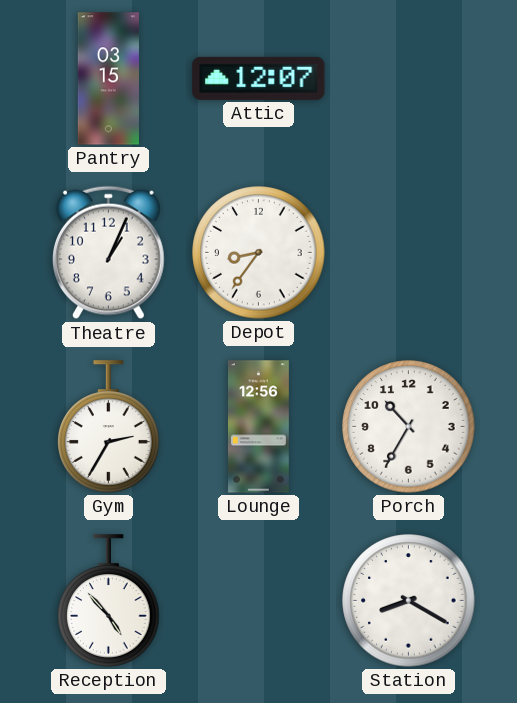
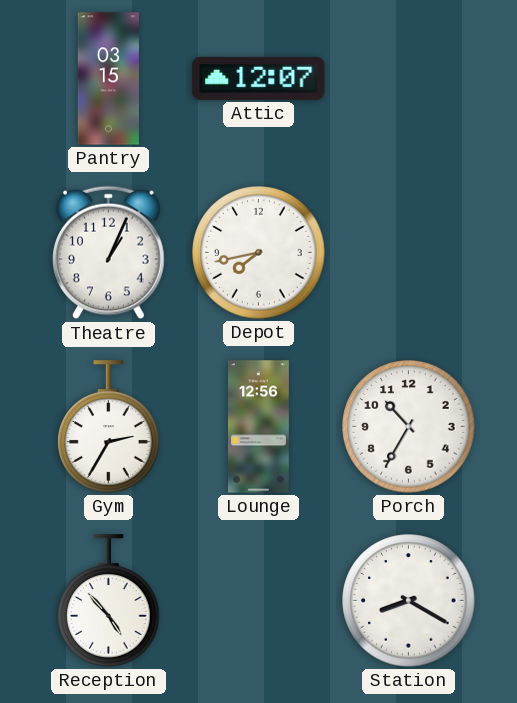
Depot: 8:36 -> 7:43 (259, 253)
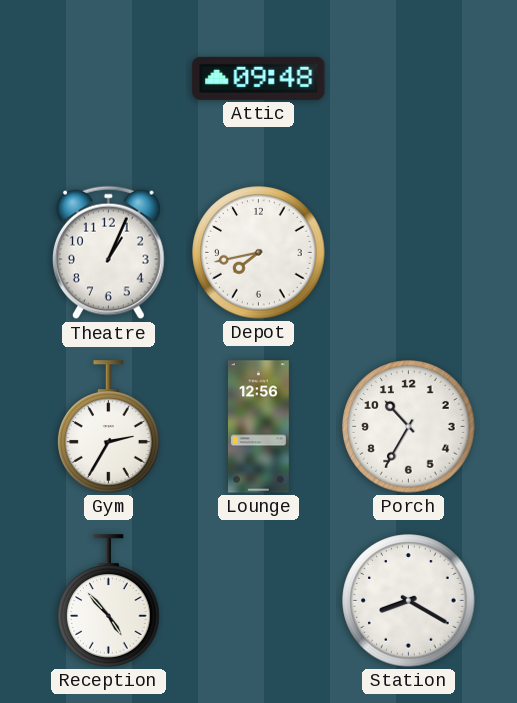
Pantry: 03:15 -> none (108, 79)
Attic: 12:07 -> 09:48 (259, 78)
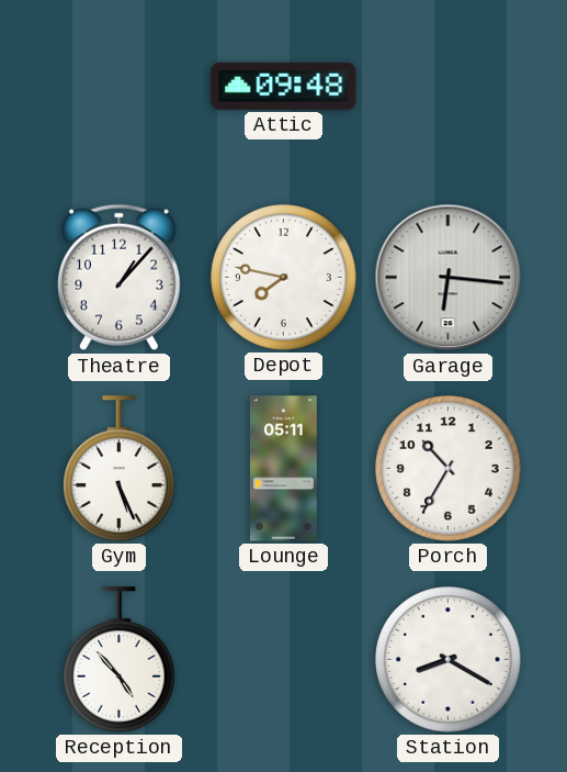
Theatre: 1:04 -> 1:07 (120, 278)
Depot: 7:43 -> 7:47 (284, 278)
Garage: none -> 6:16 (449, 278)
Gym: 2:35 -> 5:26 (120, 469)
Lounge: 12:56 -> 05:11 (283, 469)
